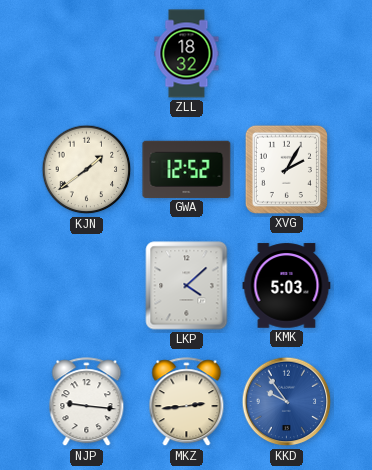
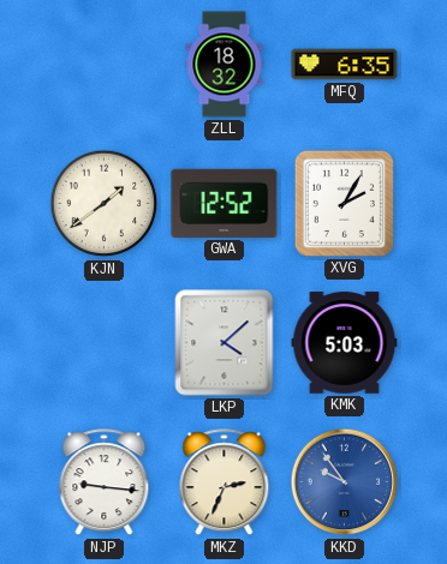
MFQ: none -> 6:35 (345, 65)
MKZ: 2:44 -> 2:34 (225, 482)
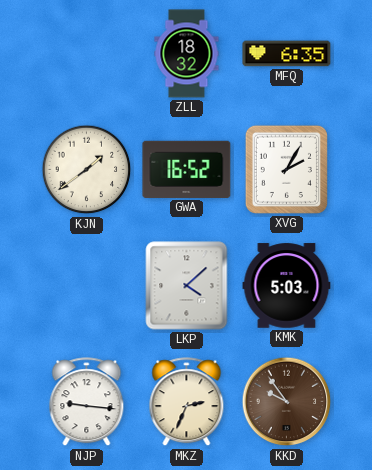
GWA: 12:52 -> 16:52 (187, 169)
KKD dial: blue -> brown (287, 402)
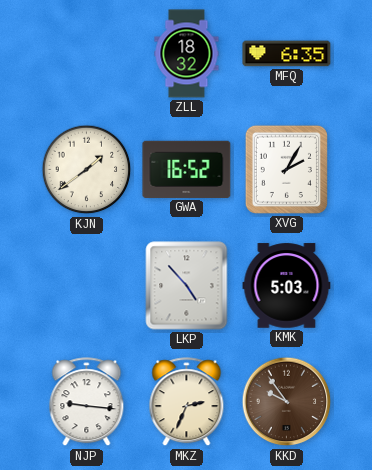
LKP: 4:08 -> 4:53 (187, 286)
